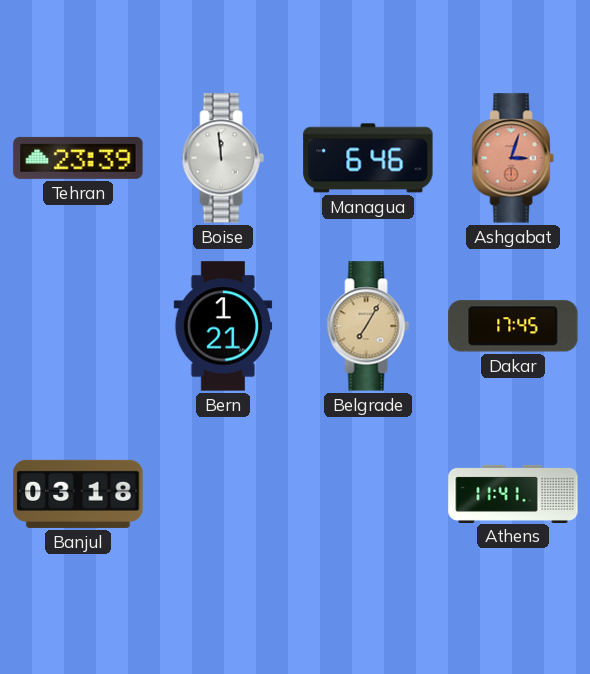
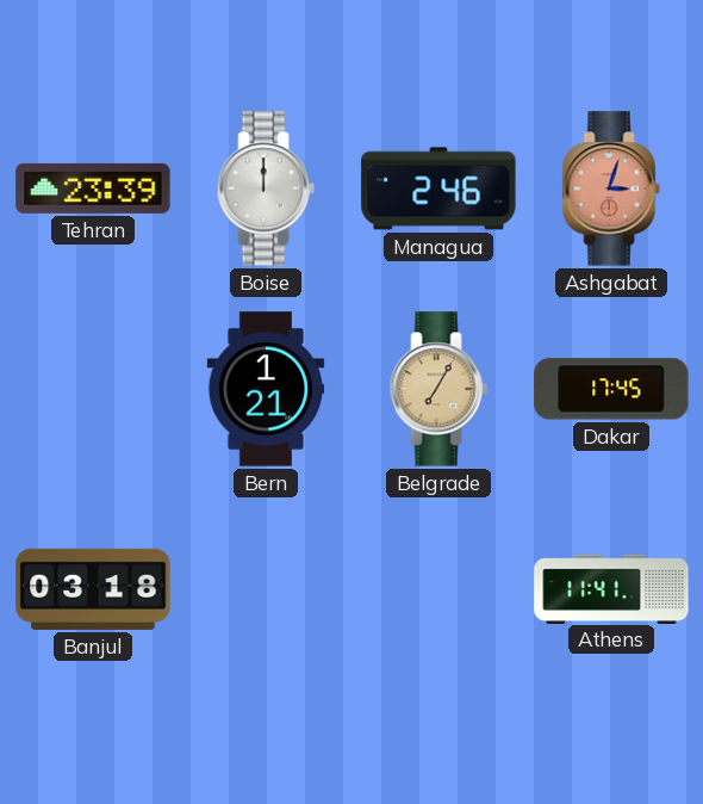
Boise: 11:59 -> 12:00 (266, 188)
Managua: 6:46 -> 2:46 (438, 188)
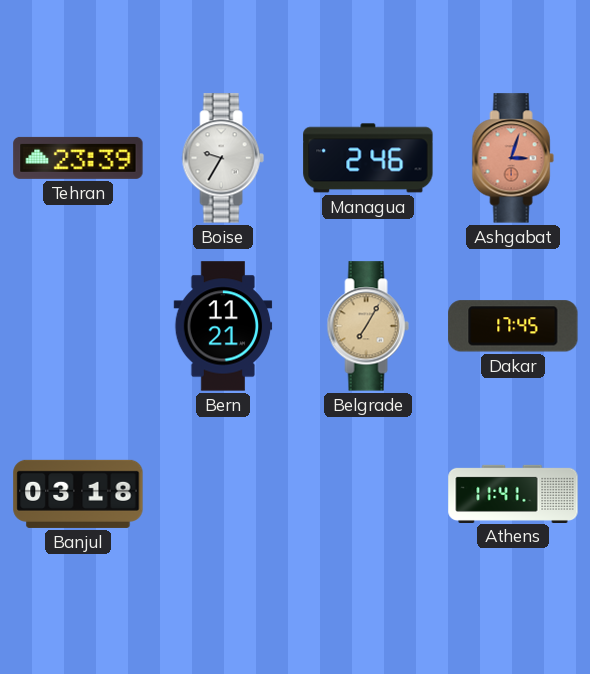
Boise: 12:00 -> 9:35 (223, 158)
Bern: 1:21 -> 11:21 (223, 326)
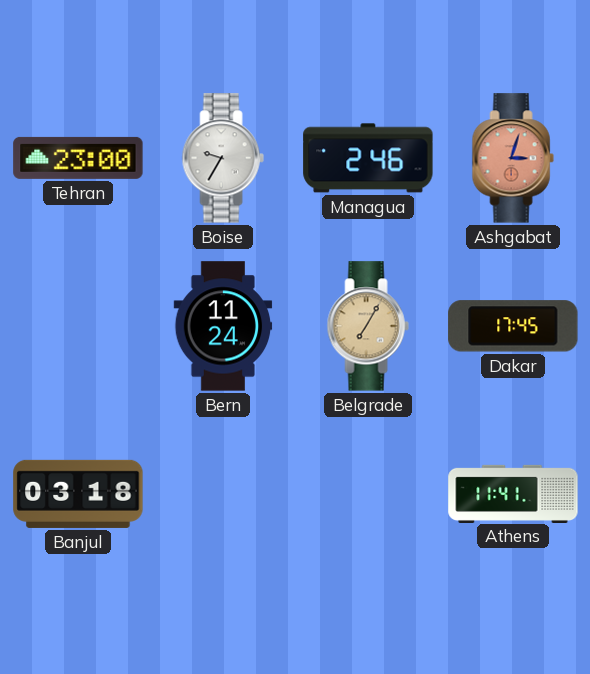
Tehran: 23:39 -> 23:00 (78, 158)
Bern: 11:21 -> 11:24 (223, 326)
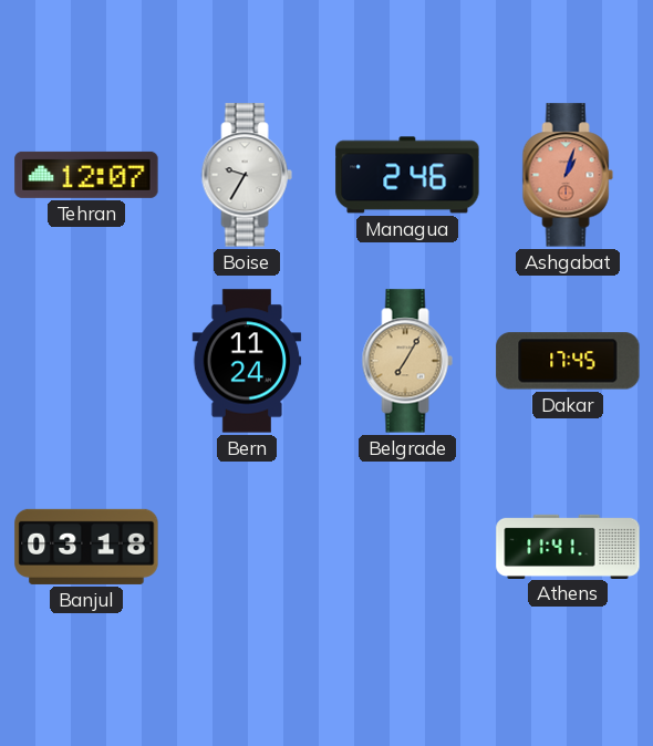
Tehran: 23:00 -> 12:07 (86, 175)
Ashgabat: 3:03 -> 1:03 (568, 175)
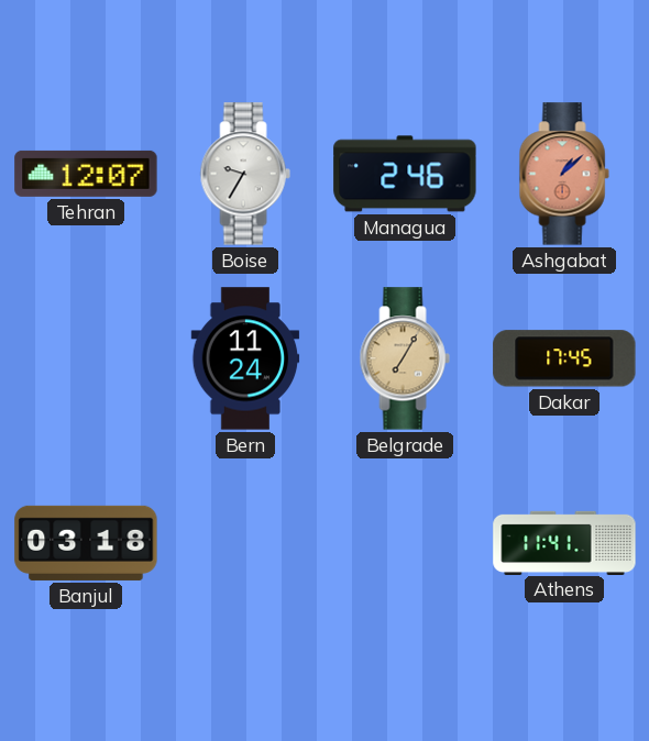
Ashgabat: 1:03 -> 1:08 (564, 174)
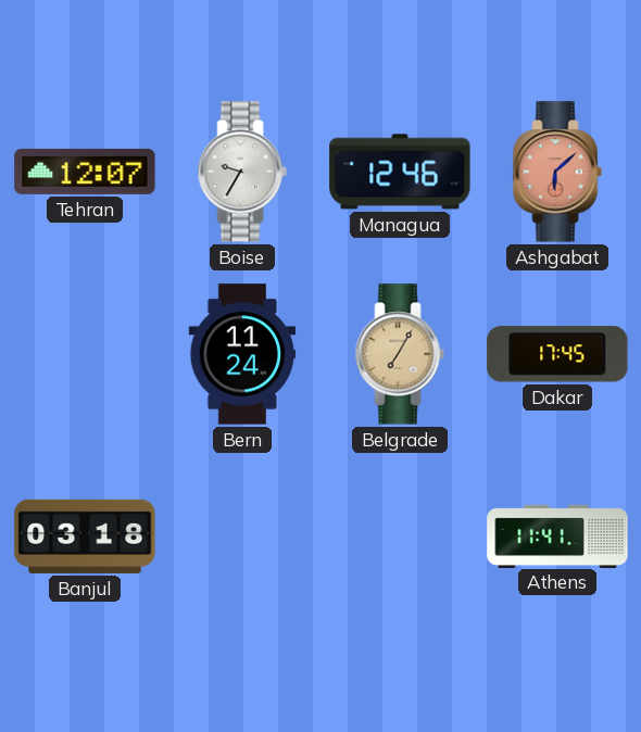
Managua: 2:46 -> 12:46 (400, 172)
Ashgabat: 1:08 -> 6:08 (557, 172)
